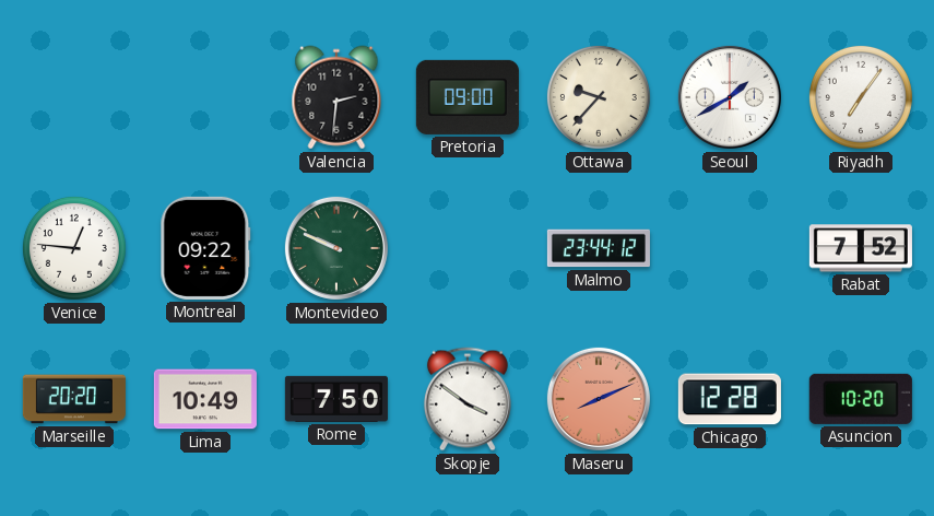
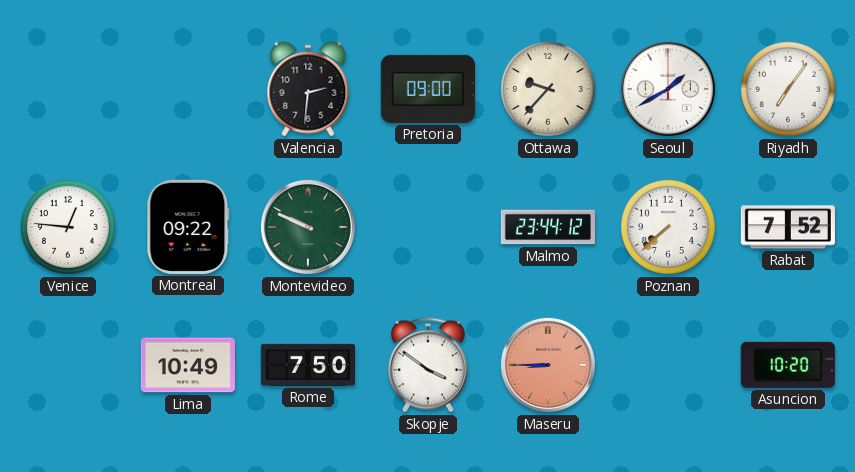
Poznan: none -> 7:38 (668, 227)
Marseille: 20:20 -> none (74, 399)
Maseru: 8:11 -> 8:45 (548, 365)
Chicago: 12:28 -> none (730, 399)
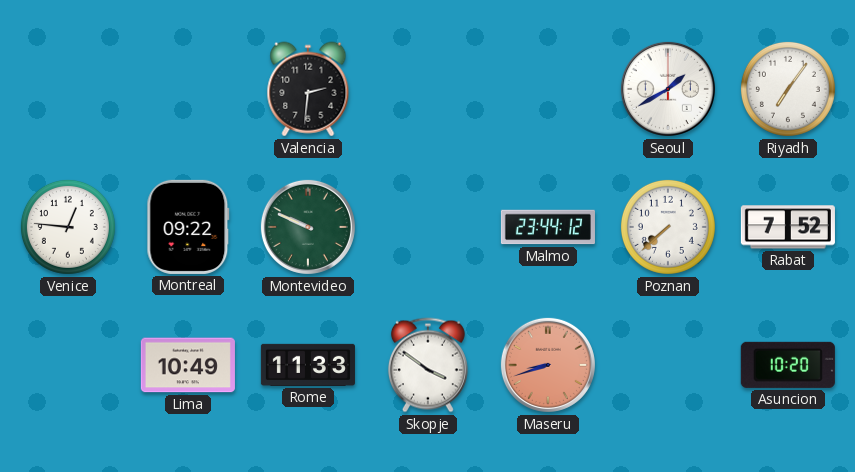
Pretoria: 09:00 -> none (428, 89)
Ottawa: 9:37 -> none (548, 89)
Rome: 7:50 -> 11:33 (308, 365)
Maseru: 8:45 -> 8:42 (548, 365)
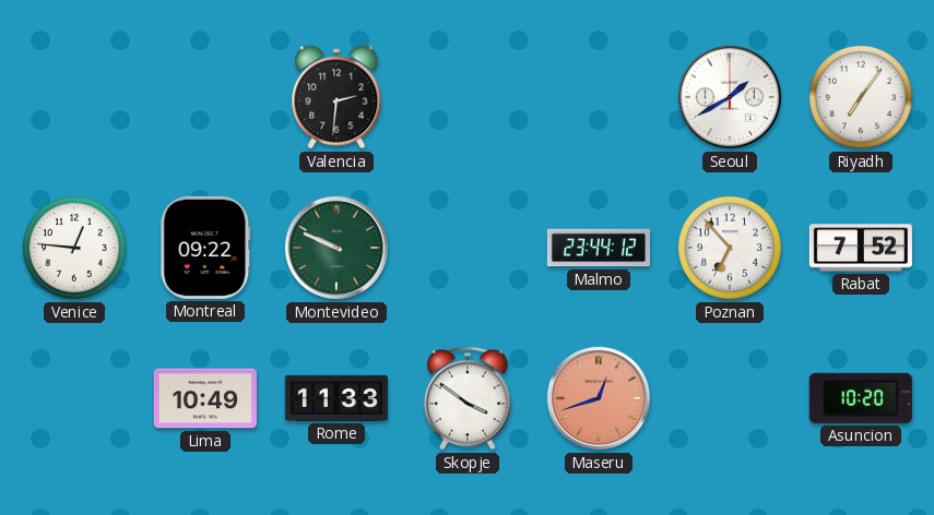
Poznan: 7:38 -> 6:53 (730, 248)
Maseru: 8:42 -> 12:42 (599, 398)
